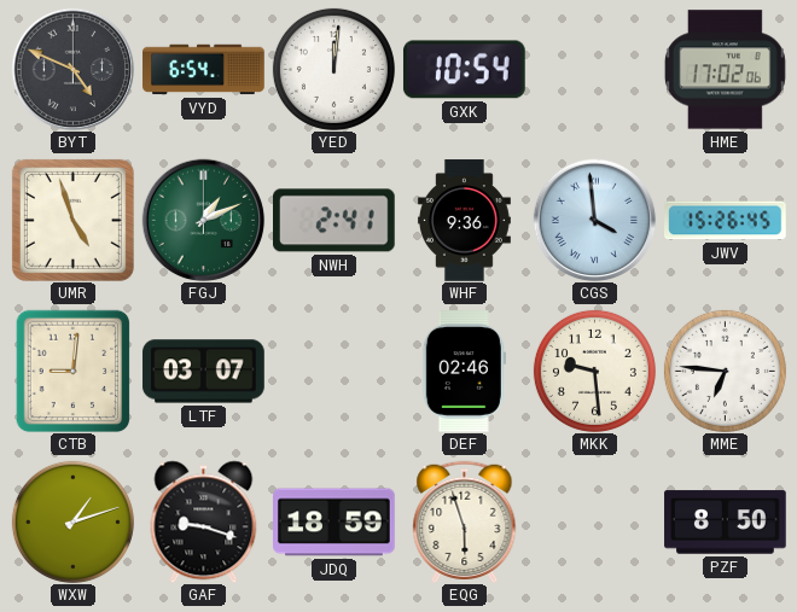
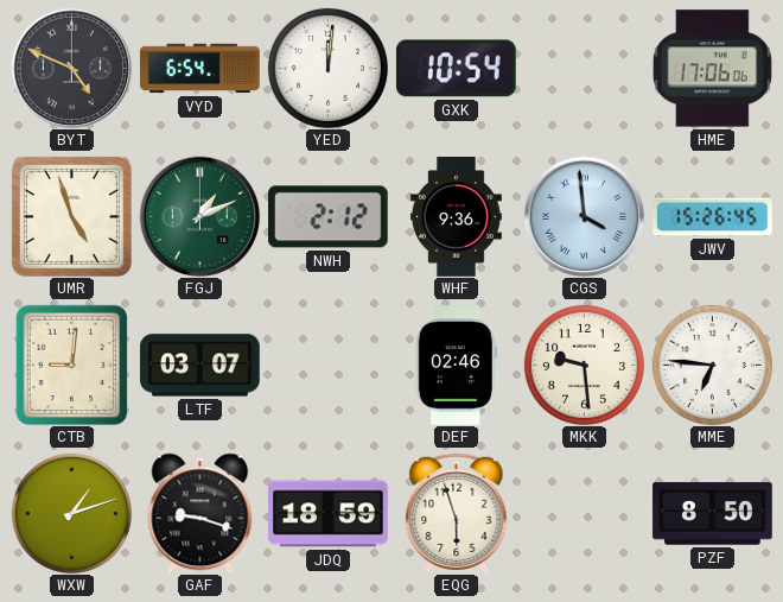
HME: 17:02 -> 17:06 (712, 69)
NWH: 2:41 -> 2:12 (329, 217)
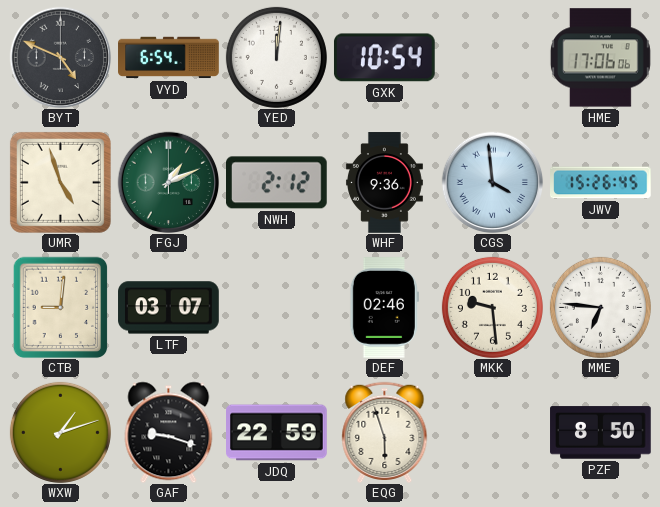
JDQ: 18:59 -> 22:59 (277, 433)
